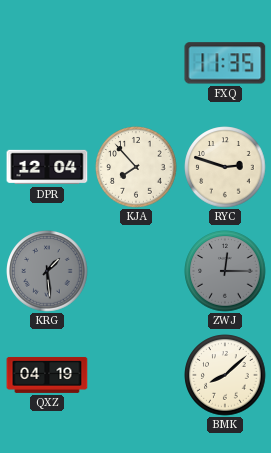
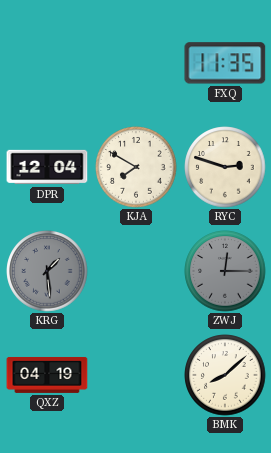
KJA: 7:53 -> 7:50 (136, 167)
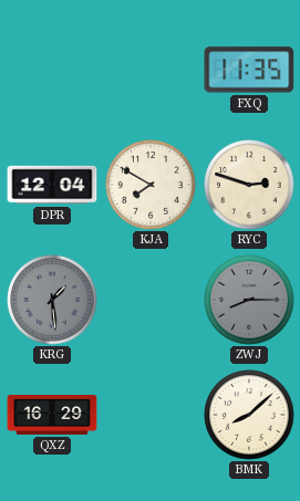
ZWJ: 12:15 -> 8:15 (249, 300)
QXZ: 04:19 -> 16:29 (52, 415)
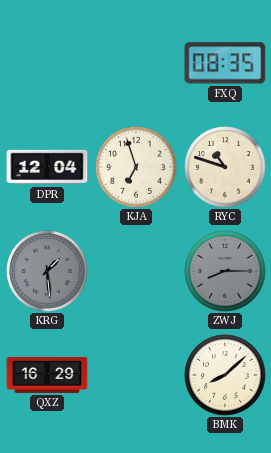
FXQ: 11:35 -> 08:35 (225, 63)
KJA: 7:50 -> 6:57 (136, 167)
RYC: 2:48 -> 10:48 (225, 167)
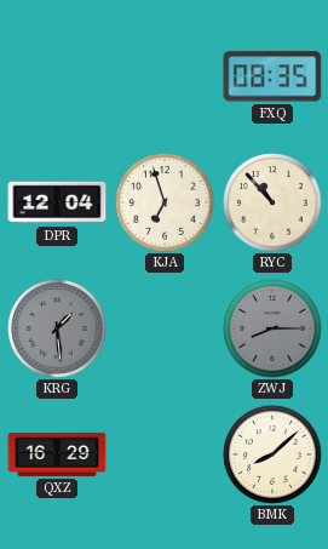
RYC: 10:48 -> 10:53 (272, 202)
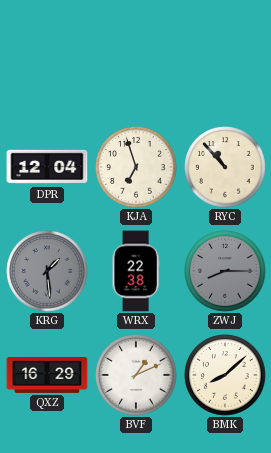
FXQ: 08:35 -> none (272, 76)
WRX: none -> 22:38 (136, 271)
BVF: none -> 1:11 (136, 375)
